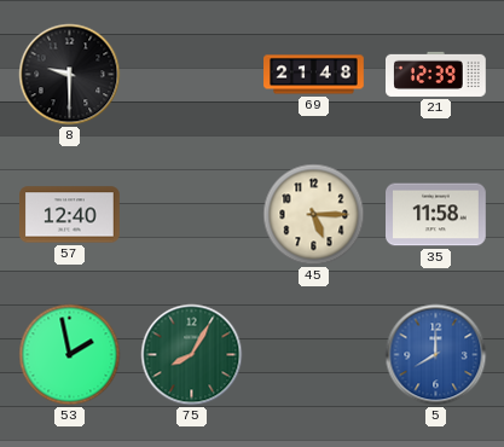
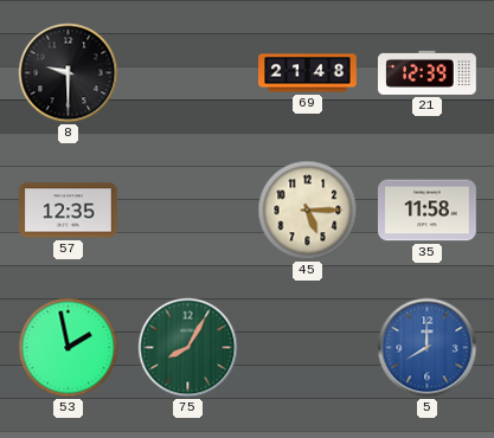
57: 12:40 -> 12:35 (69, 211)
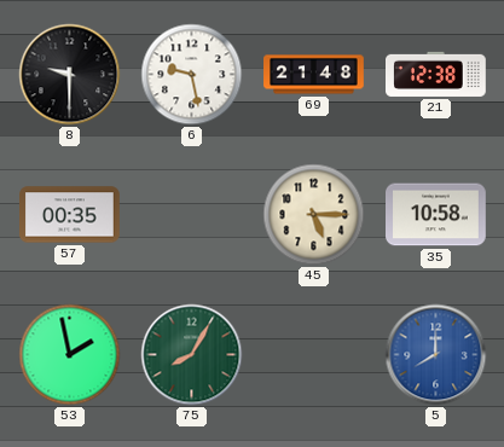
6: none -> 9:28 (192, 75)
21: 12:39 -> 12:38 (436, 74)
57: 12:35 -> 00:35 (70, 215)
35: 11:58 -> 10:58 (436, 215)
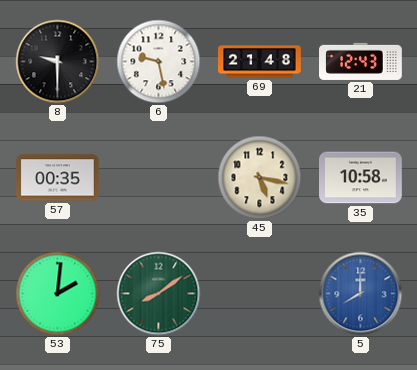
21: 12:38 -> 12:43 (361, 61)
45: 5:15 -> 5:17 (260, 178)
53: 1:58 -> 2:01 (58, 294)
75: 8:05 -> 8:09 (159, 294)
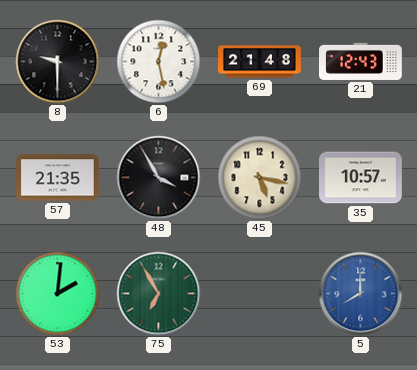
6: 9:28 -> 12:28 (159, 62)
57: 00:35 -> 21:35 (58, 178)
48: none -> 3:55 (159, 178)
35: 10:58 -> 10:57 (361, 178)
75: 8:09 -> 6:55 (159, 294)
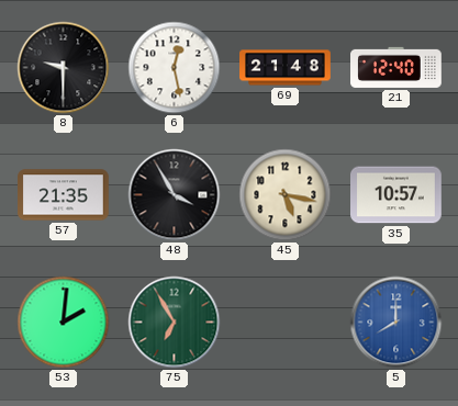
21: 12:43 -> 12:40 (396, 67)
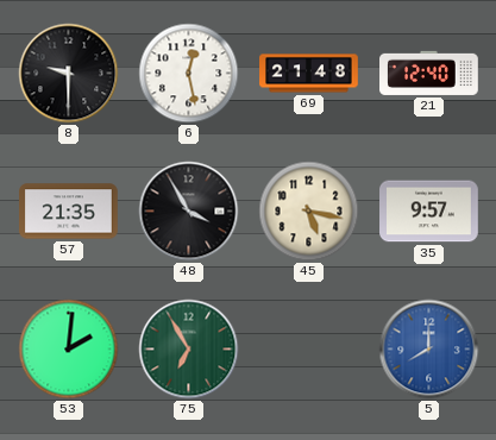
35: 10:57 -> 9:57 (429, 212)
